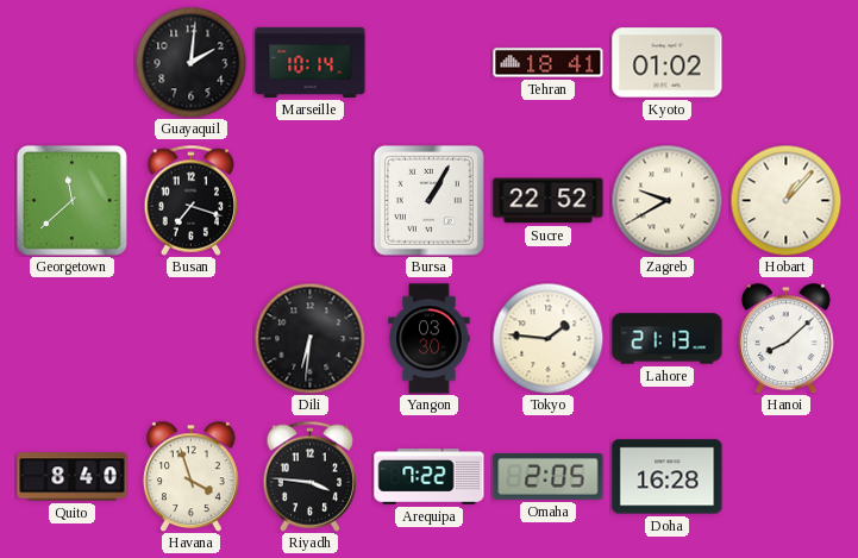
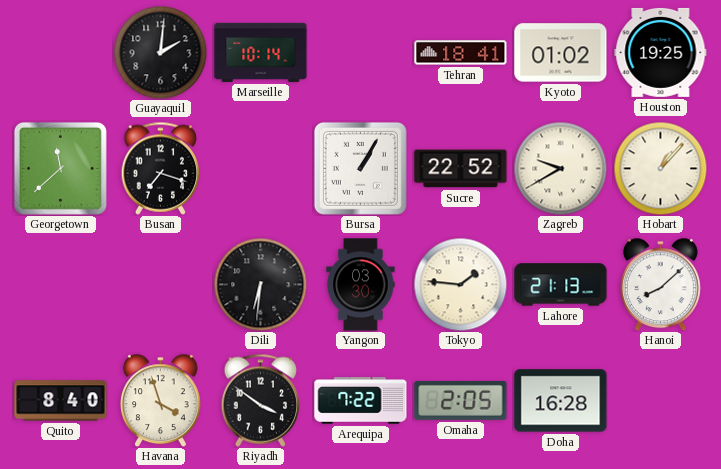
Houston: none -> 19:25 (661, 52)
Riyadh: 3:46 -> 3:51 (261, 400)
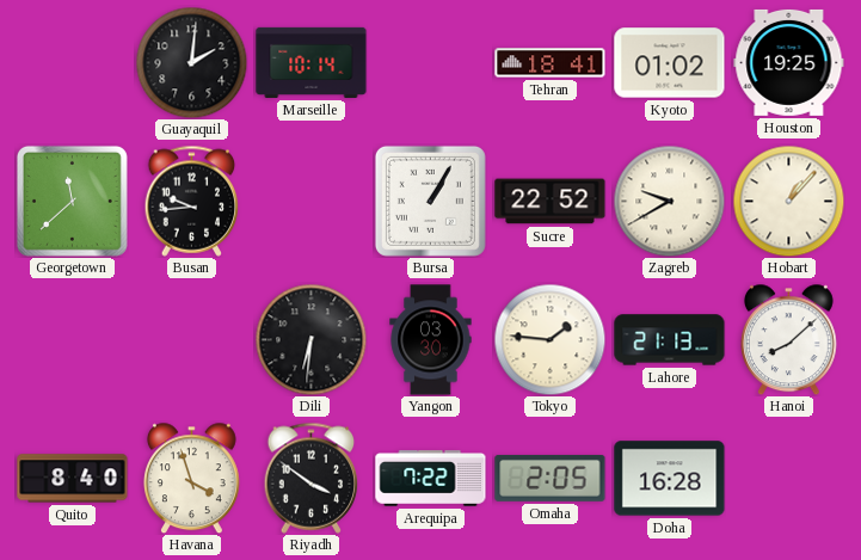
Busan: 7:18 -> 9:44 (192, 201)
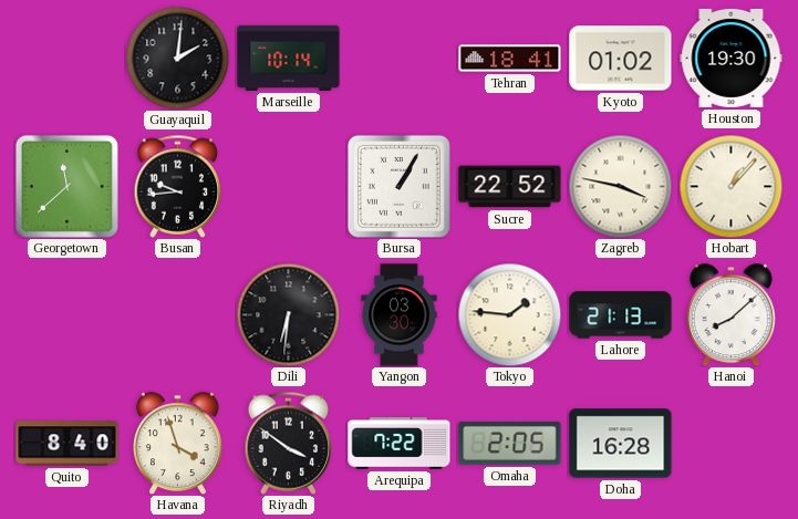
Houston: 19:25 -> 19:30 (732, 58)
Zagreb: 9:40 -> 3:47 (620, 186)
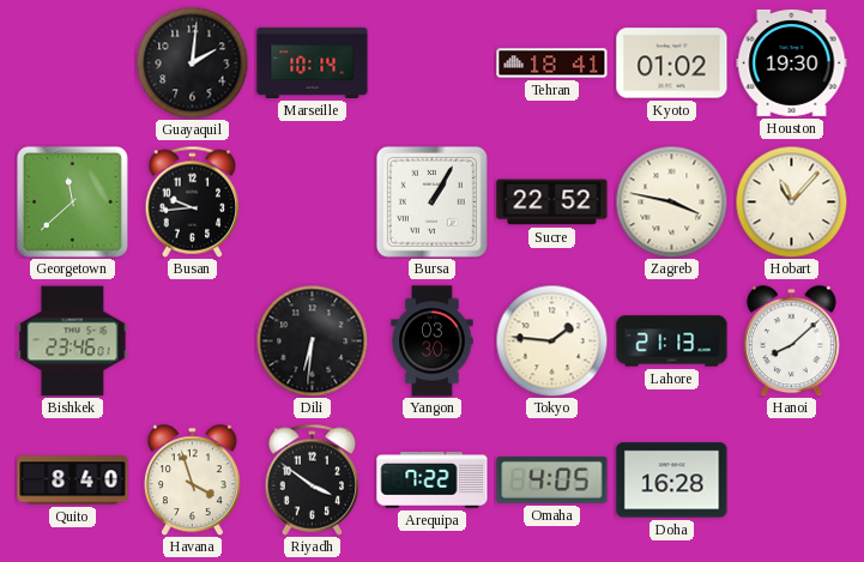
Hobart: 1:07 -> 11:07 (791, 201)
Bishkek: none -> 23:46 (73, 342)
Omaha: 2:05 -> 4:05 (552, 479)
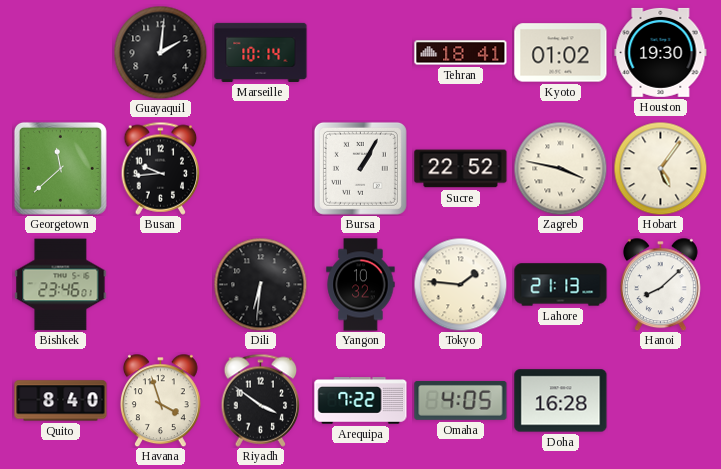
Hobart: 11:07 -> 5:06 (660, 168)
Yangon: 03:30 -> 10:32 (361, 285)
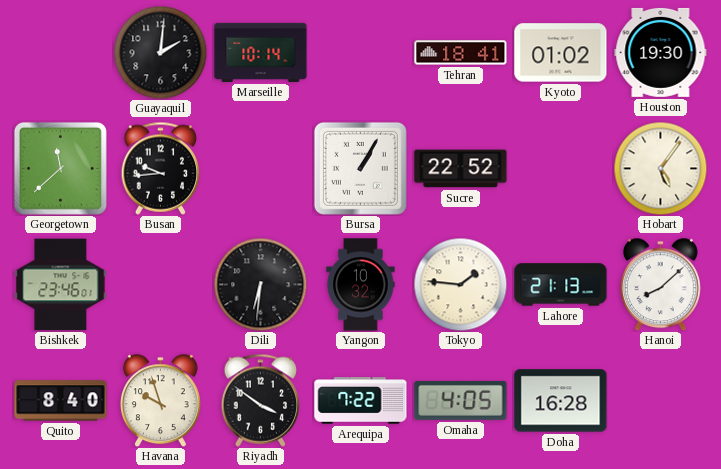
Zagreb: 3:47 -> none (560, 168)
Havana: 3:57 -> 9:57 (160, 400)
